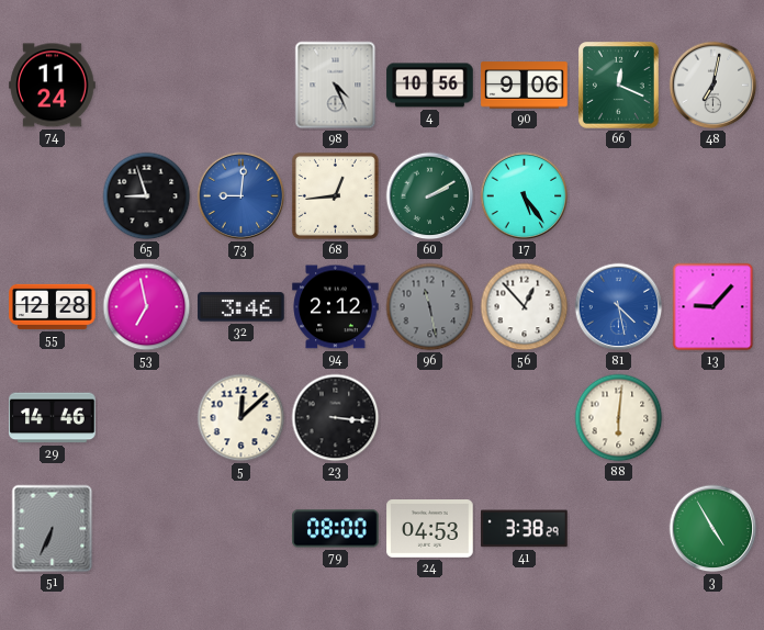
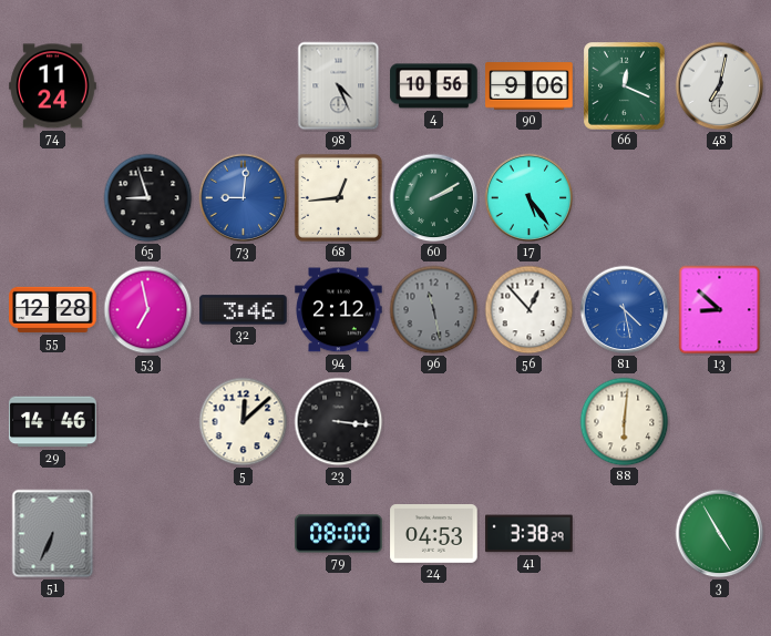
13: 9:07 -> 8:52 (720, 310)
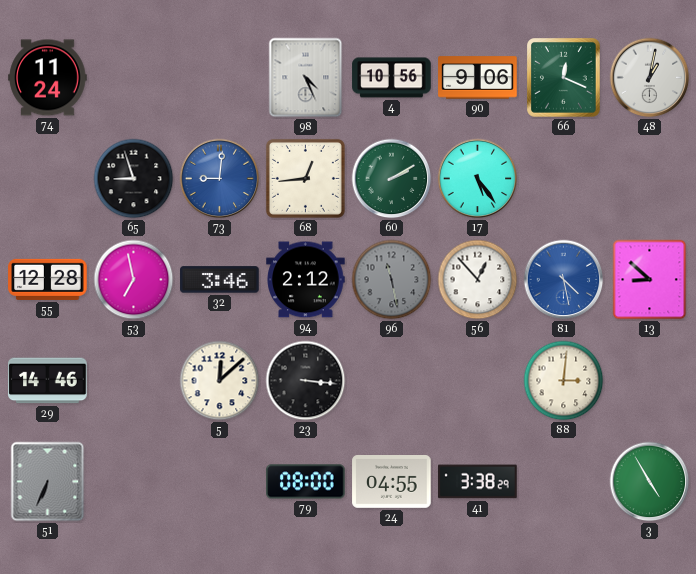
48: 7:02 -> 1:02 (650, 78)
88: 6:01 -> 3:01 (564, 381)
24: 04:53 -> 04:55 (392, 482)
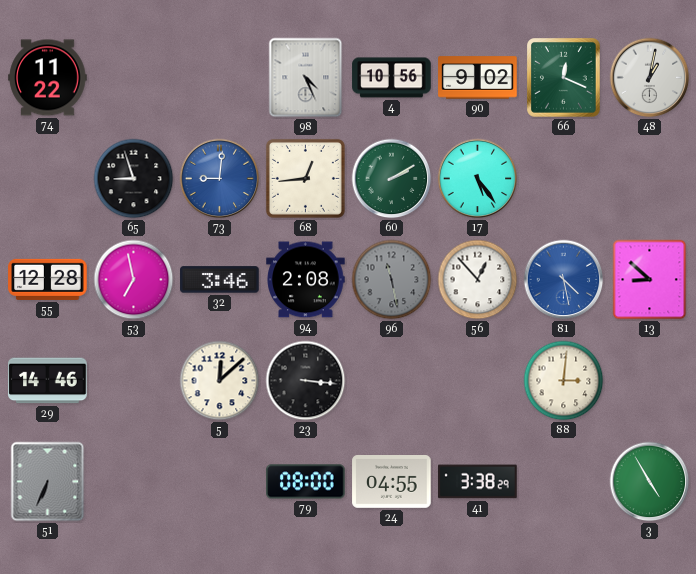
74: 11:24 -> 11:22 (48, 78)
90: 9:06 -> 9:02 (478, 78)
94: 2:12 -> 2:08 (306, 280)
